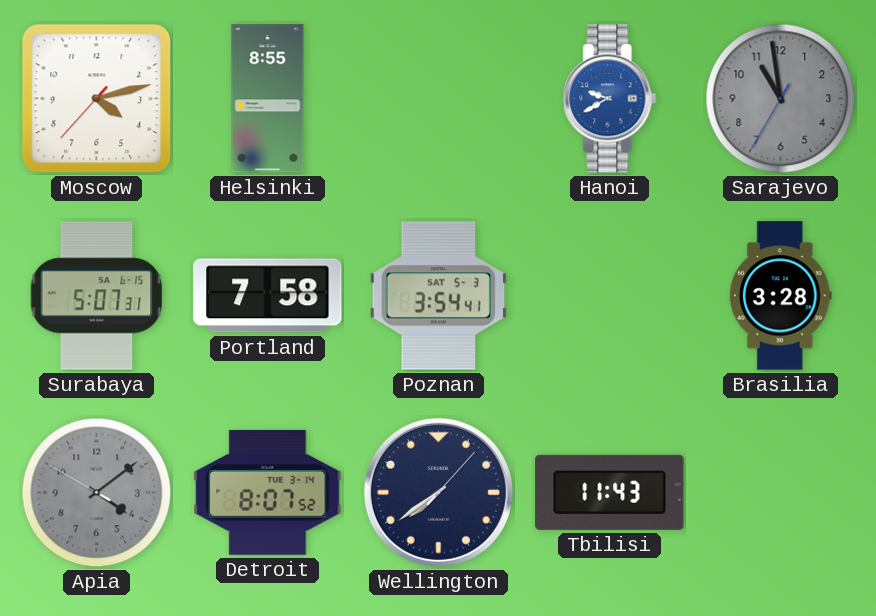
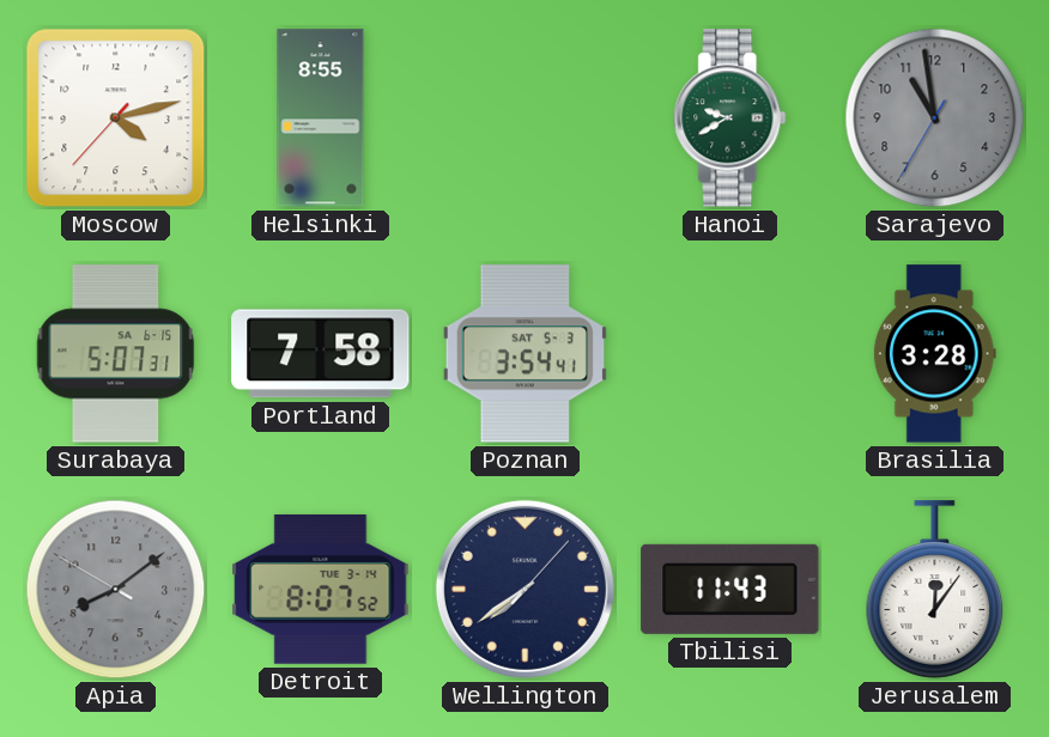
Hanoi dial: blue -> green (730, 118)
Apia: 4:08 -> 8:08 (116, 590)
Jerusalem: none -> 12:06 (935, 590)
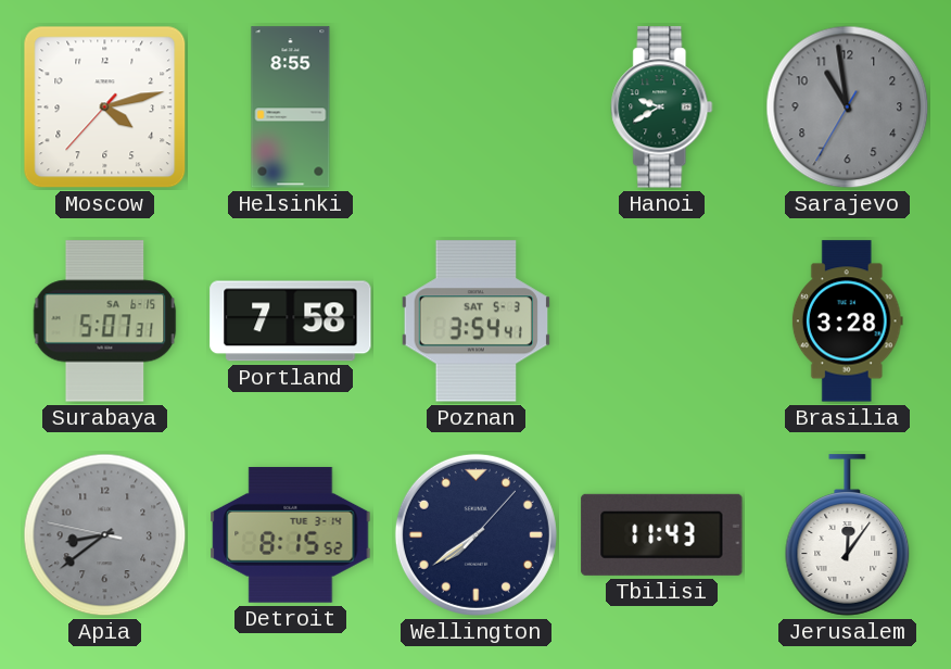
Apia: 8:08 -> 8:38 (105, 535)
Detroit: 8:07 -> 8:15 (291, 534)
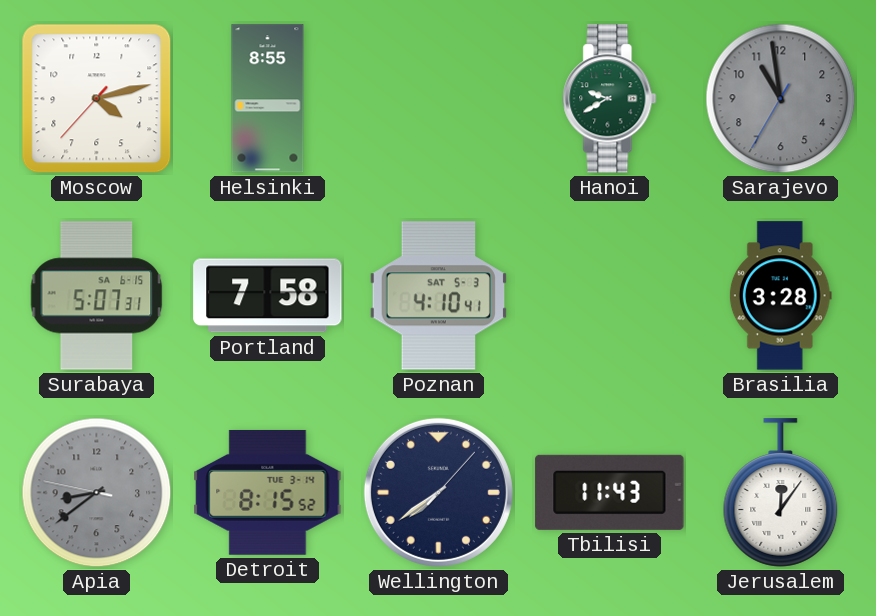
Poznan: 3:54 -> 4:10 (438, 296)
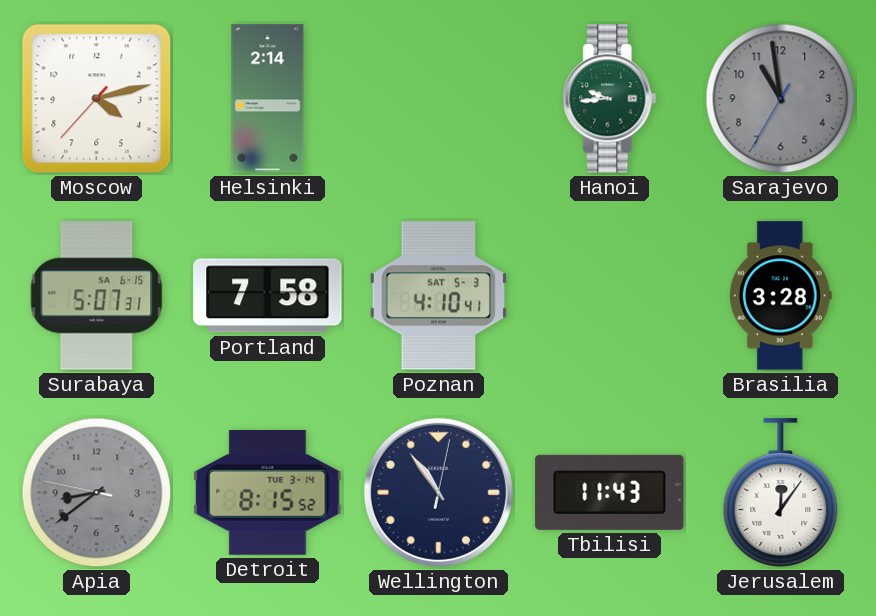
Helsinki: 8:55 -> 2:14 (268, 99)
Hanoi: 9:40 -> 9:44 (610, 99)
Wellington: 7:39 -> 10:54 (438, 492)
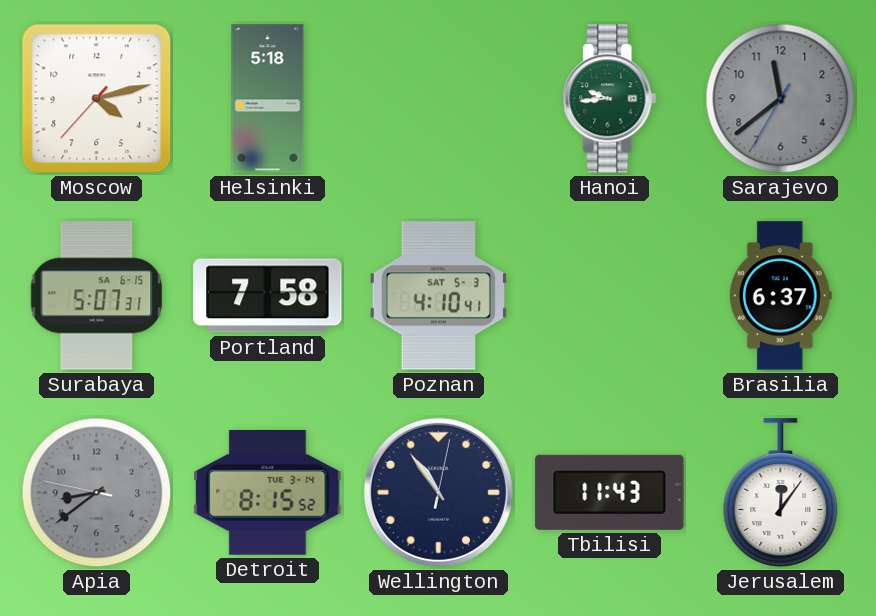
Helsinki: 2:14 -> 5:18 (268, 99)
Sarajevo: 10:58 -> 11:38 (781, 99)
Brasilia: 3:28 -> 6:37 (780, 296)
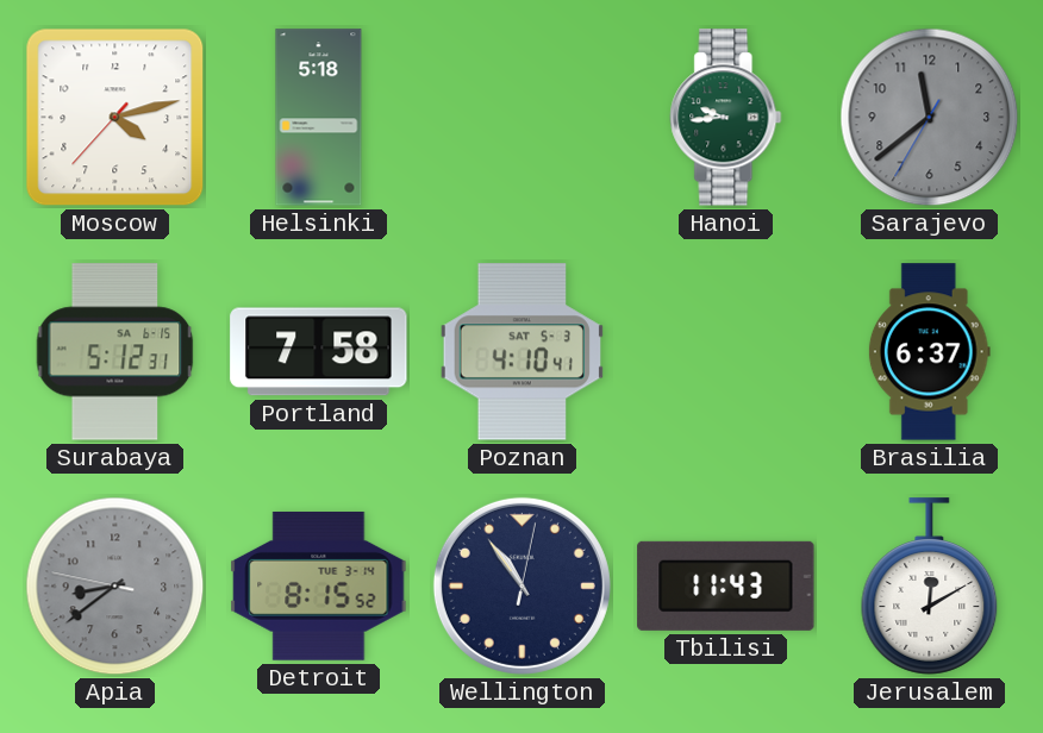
Surabaya: 5:07 -> 5:12 (115, 352)
Jerusalem: 12:06 -> 12:10 (930, 587)
